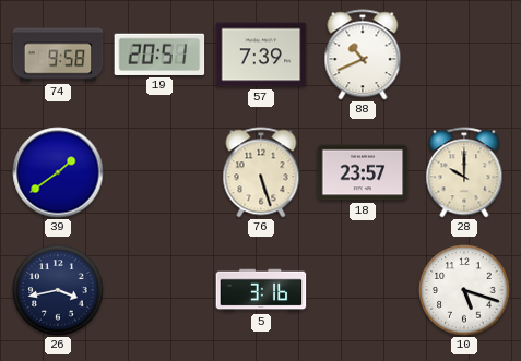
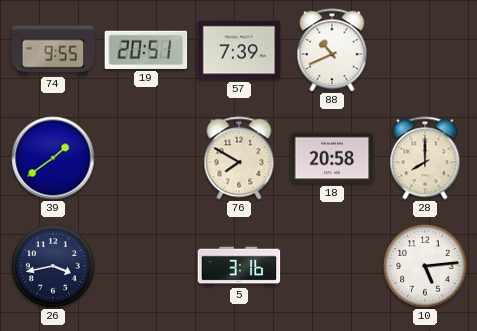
74: 9:58 -> 9:55 (53, 50)
76: 5:27 -> 7:50 (239, 158)
18: 23:57 -> 20:58 (332, 158)
28: 10:00 -> 8:00 (425, 158)
10: 5:18 -> 5:14 (425, 266)
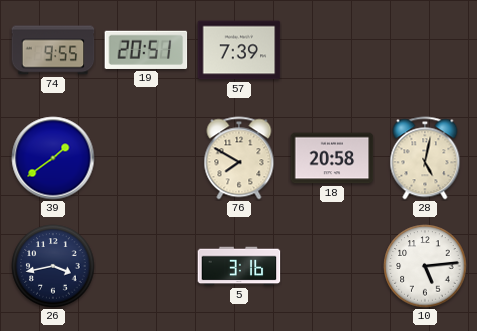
88: 10:41 -> none (332, 50)
28: 8:00 -> 5:02 (425, 158)
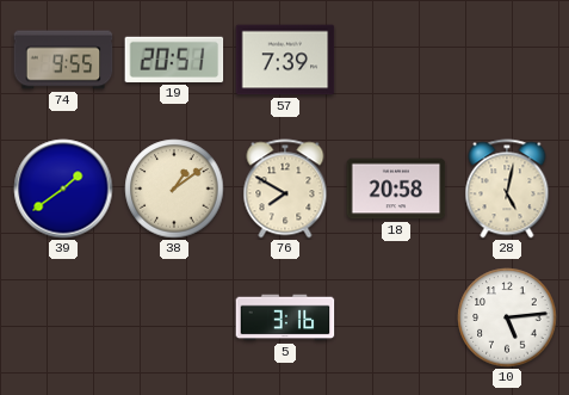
38: none -> 1:09 (174, 189)
26: 3:43 -> none (53, 266)
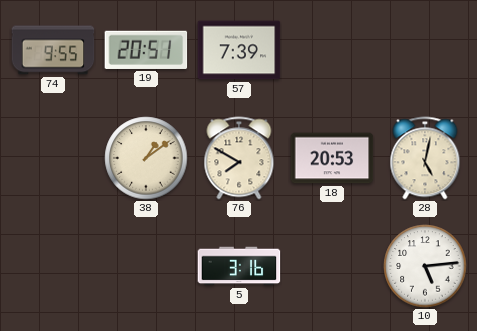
39: 1:39 -> none (63, 189)
18: 20:58 -> 20:53 (332, 158)
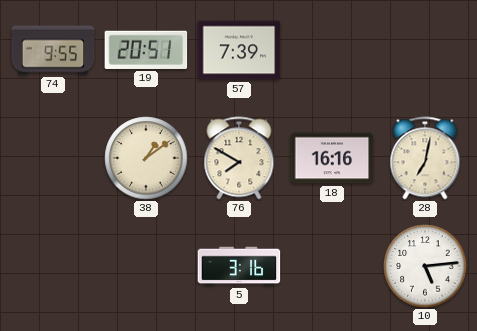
18: 20:53 -> 16:16 (332, 158)
28: 5:02 -> 7:02 (425, 158)
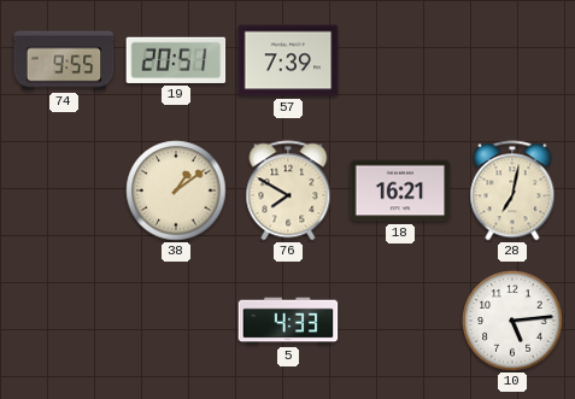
18: 16:16 -> 16:21 (400, 190)
5: 3:16 -> 4:33 (288, 321)
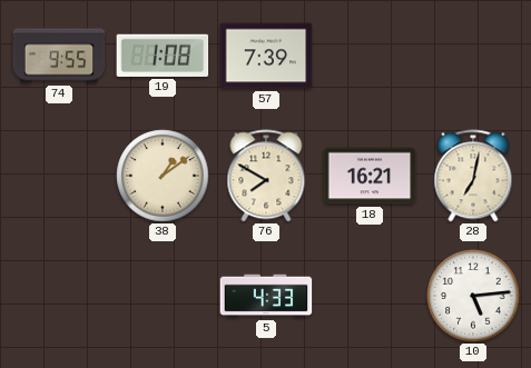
19: 20:51 -> 1:08 (163, 56)
